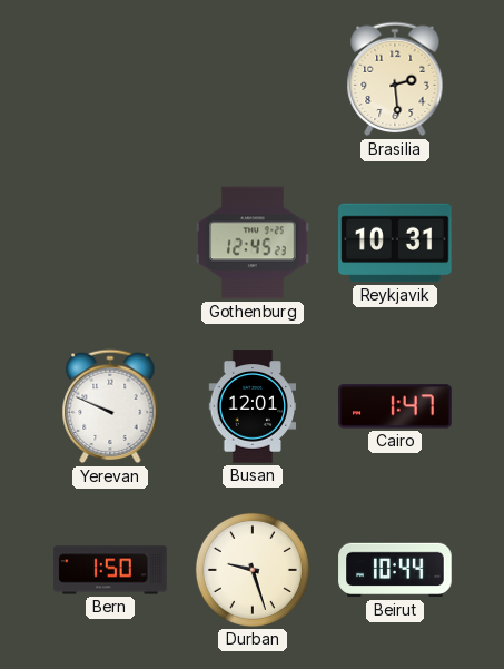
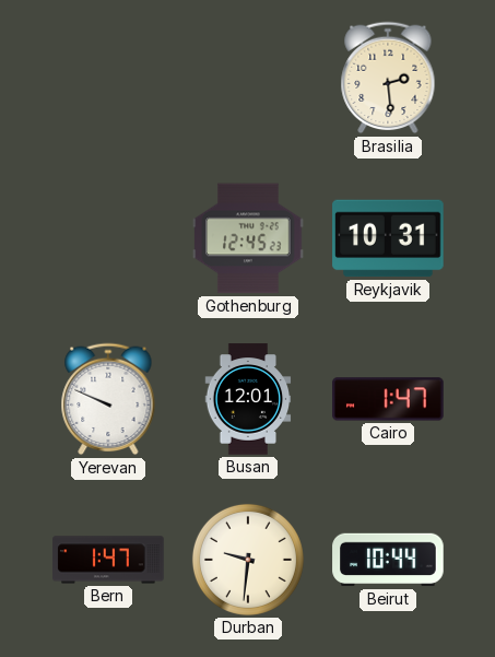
Bern: 1:50 -> 1:47 (108, 560)
Durban: 9:27 -> 9:31 (248, 560)
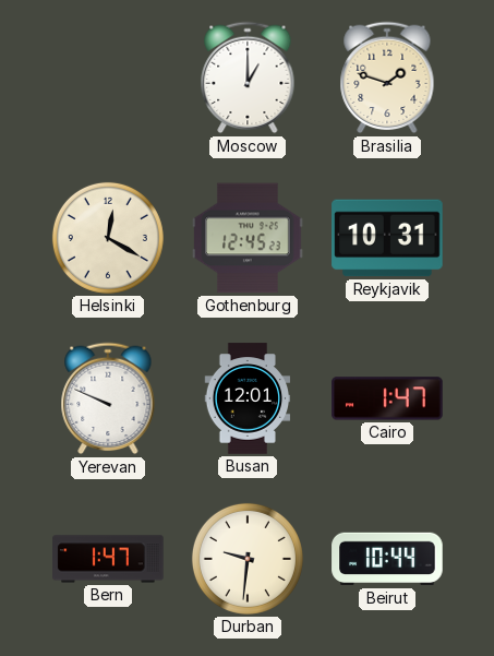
Moscow: none -> 1:00 (248, 77)
Brasilia: 2:29 -> 1:48 (387, 77)
Helsinki: none -> 12:20 (108, 238)
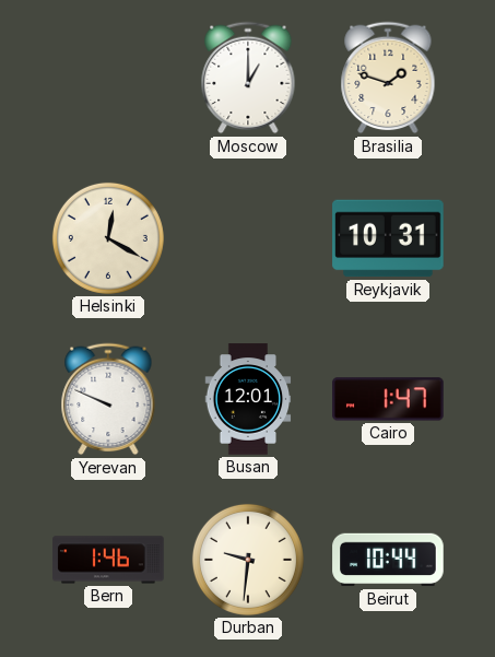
Gothenburg: 12:45 -> none (248, 238)
Bern: 1:47 -> 1:46 (108, 560)
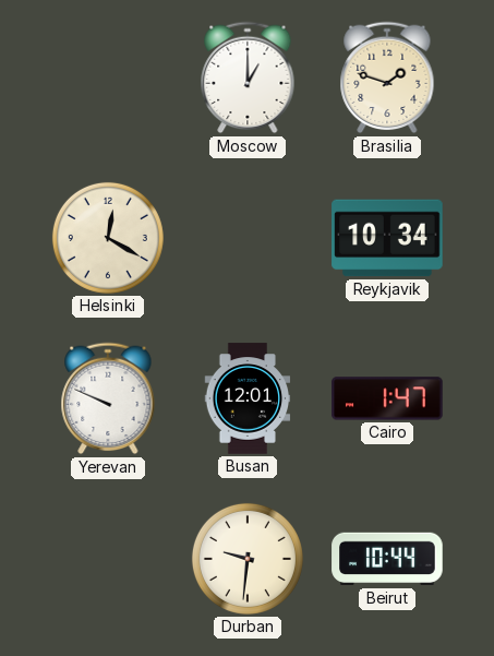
Reykjavik: 10:31 -> 10:34 (387, 238)
Bern: 1:46 -> none (108, 560)
